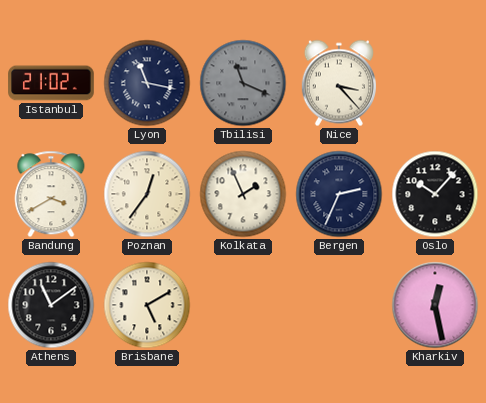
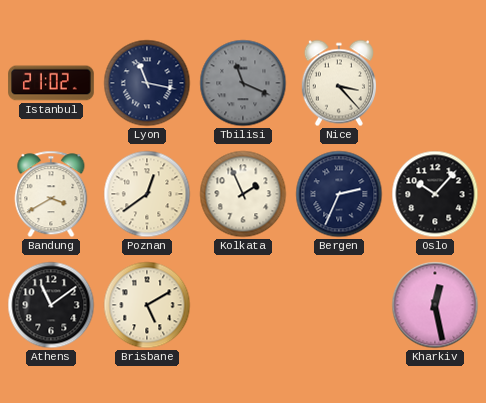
Poznan: 12:36 -> 12:39 (147, 194)
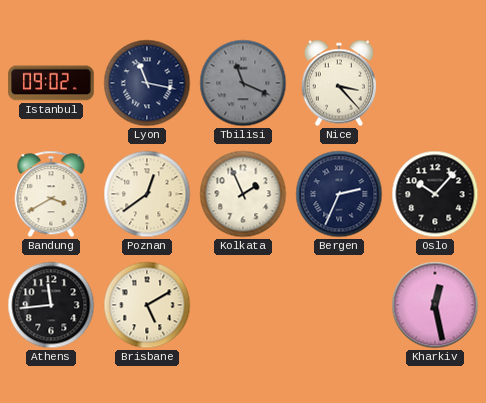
Istanbul: 21:02 -> 09:02 (51, 83)
Athens: 11:09 -> 11:44 (51, 305)
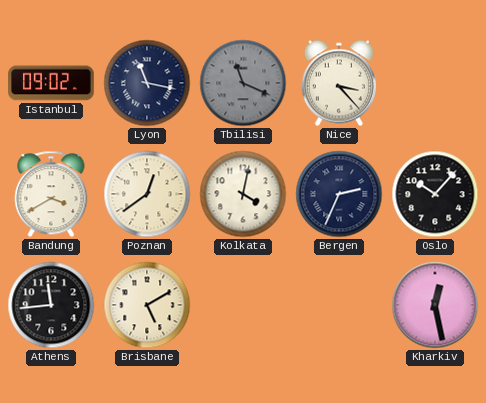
Kolkata: 1:56 -> 4:02 (243, 194)
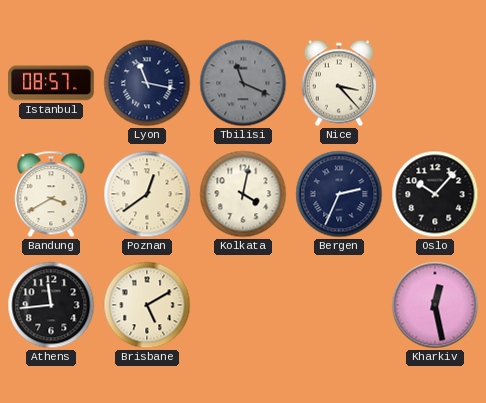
Istanbul: 09:02 -> 08:57 (51, 83)
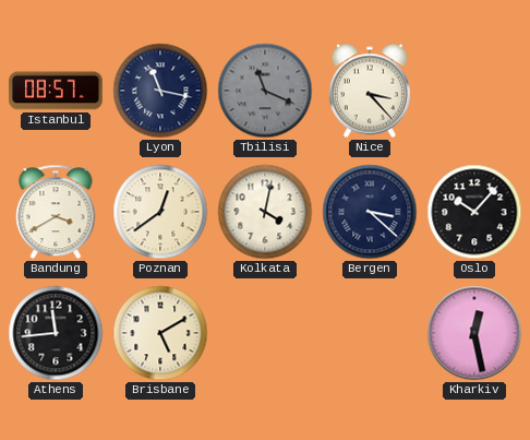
Bergen: 2:34 -> 3:22 (370, 212)
